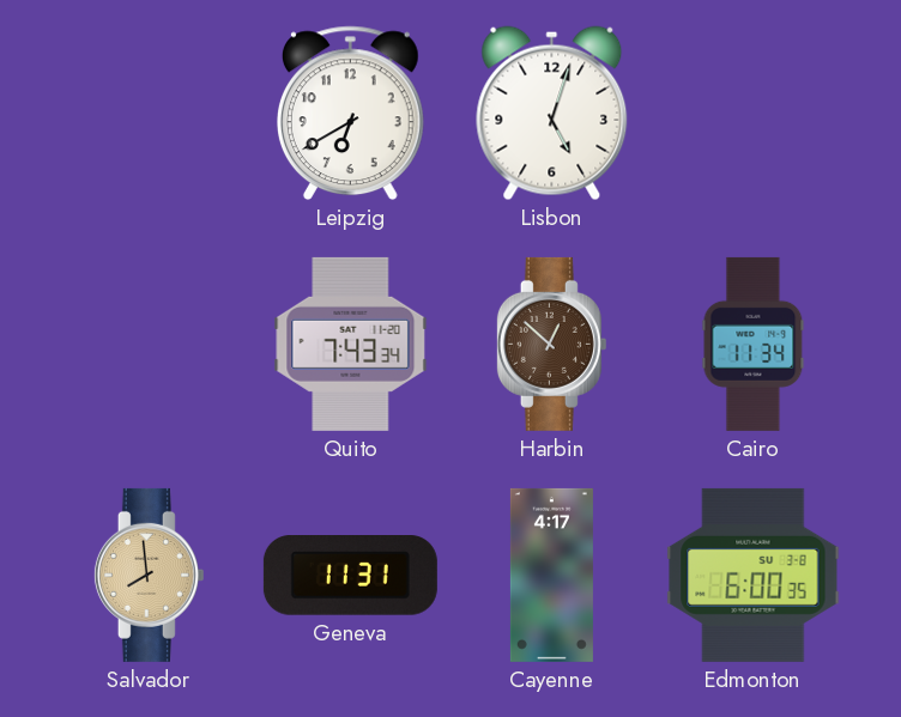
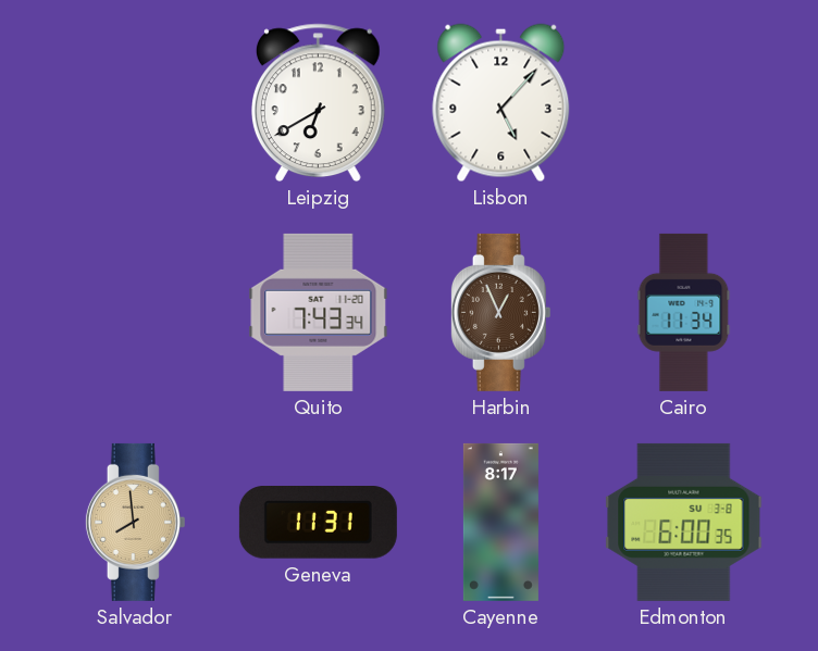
Lisbon: 5:03 -> 5:07 (501, 103)
Harbin: 12:52 -> 12:56 (500, 312)
Cayenne: 4:17 -> 8:17 (500, 522)
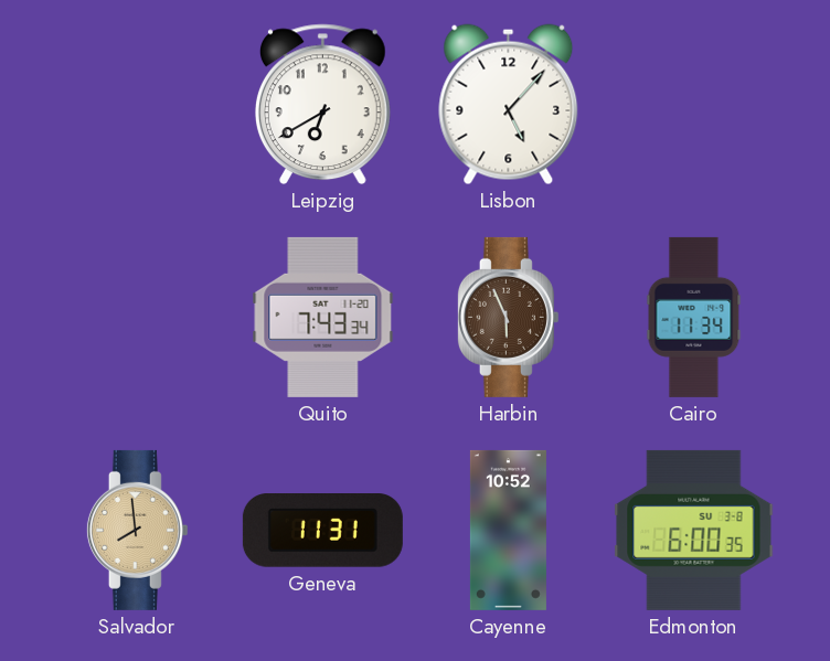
Harbin: 12:56 -> 5:56 (508, 317)
Cayenne: 8:17 -> 10:52 (508, 530)
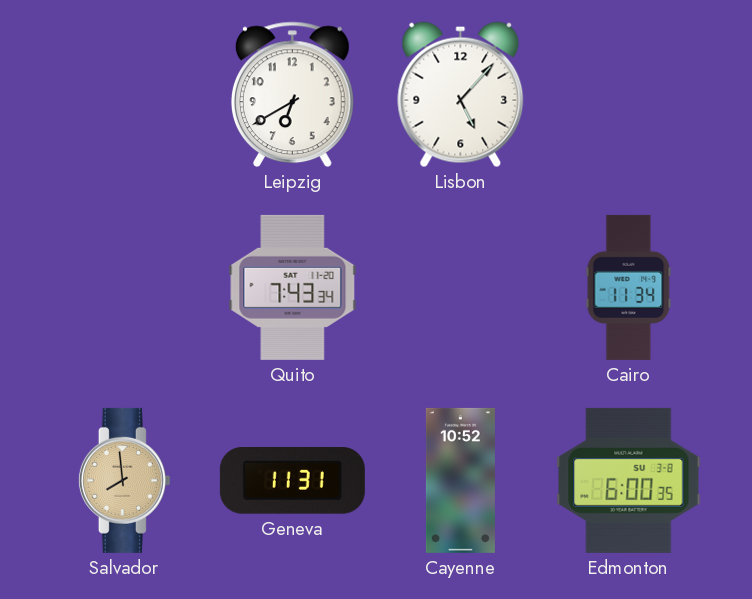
Harbin: 5:56 -> none (508, 317)
